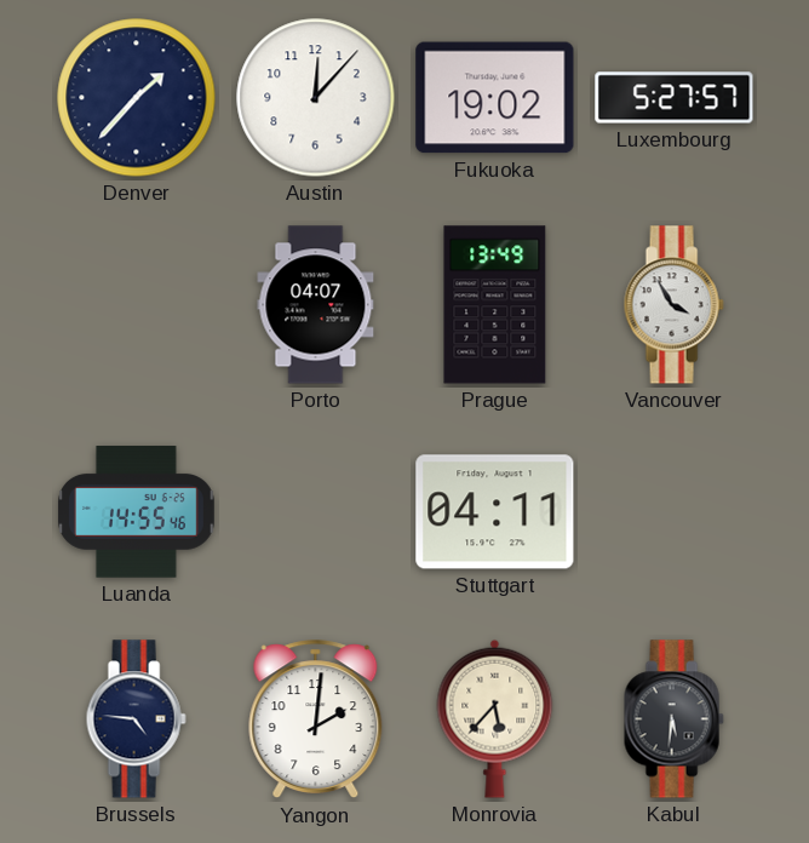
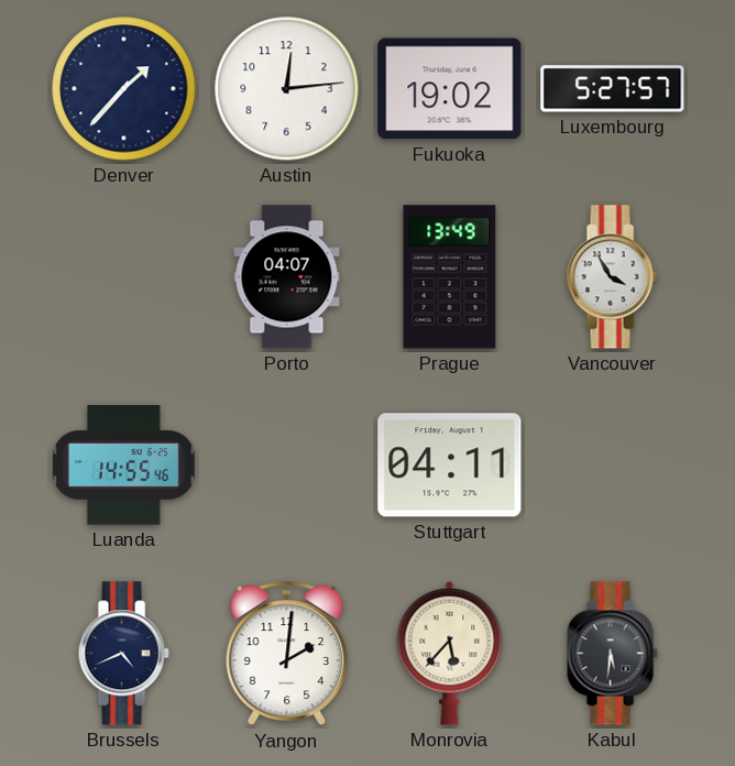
Austin: 12:07 -> 12:14 (287, 89)
Brussels: 4:46 -> 4:41 (123, 654)
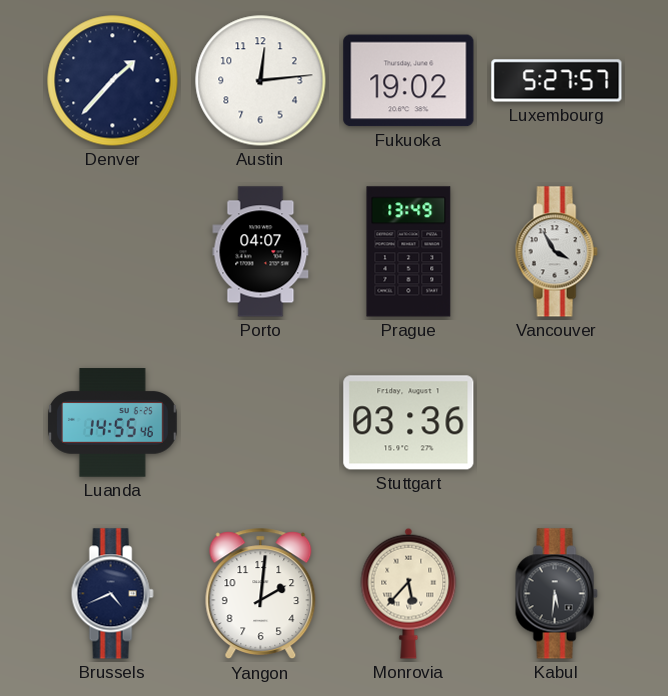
Stuttgart: 04:11 -> 03:36 (409, 423)
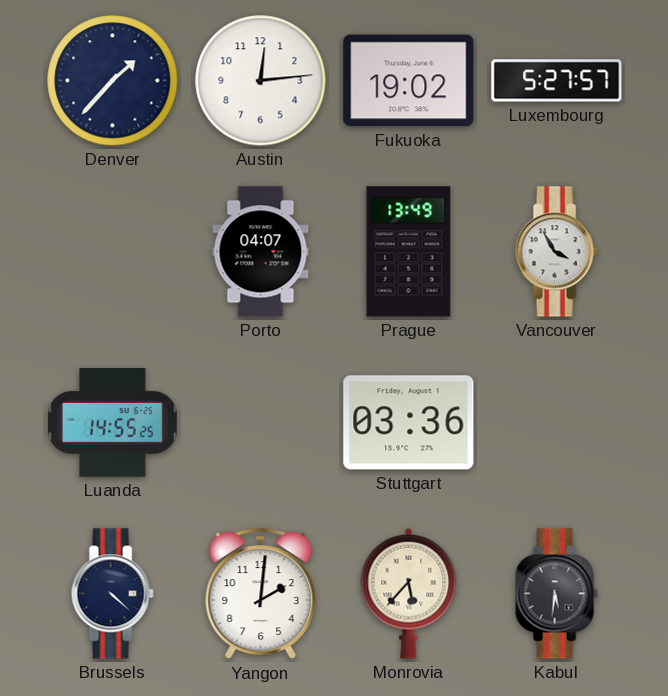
Luanda: 14:55:46 -> 14:55:25 (113, 423)
Brussels: 4:41 -> 4:22 (112, 594)
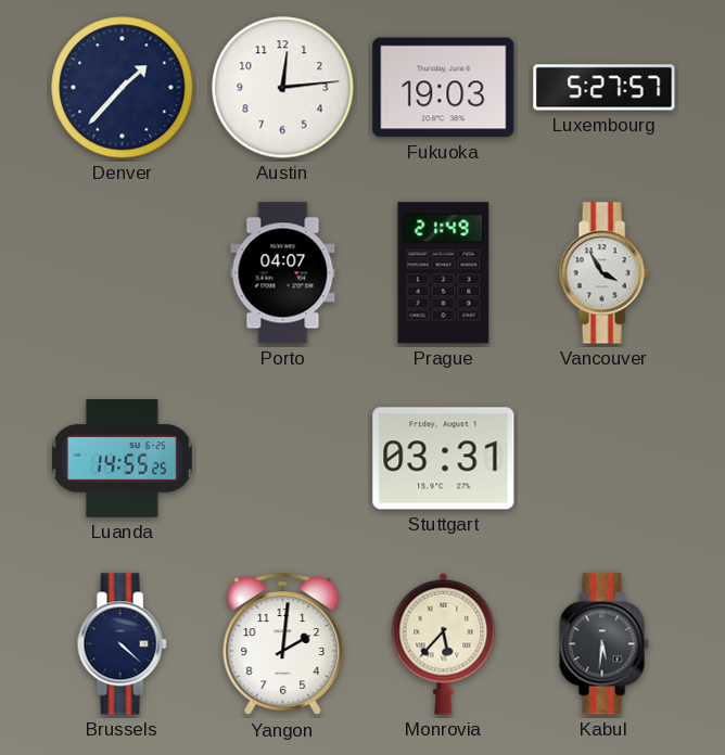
Fukuoka: 19:02 -> 19:03 (444, 88)
Prague: 13:49 -> 21:49 (444, 273)
Stuttgart: 03:36 -> 03:31 (444, 459)
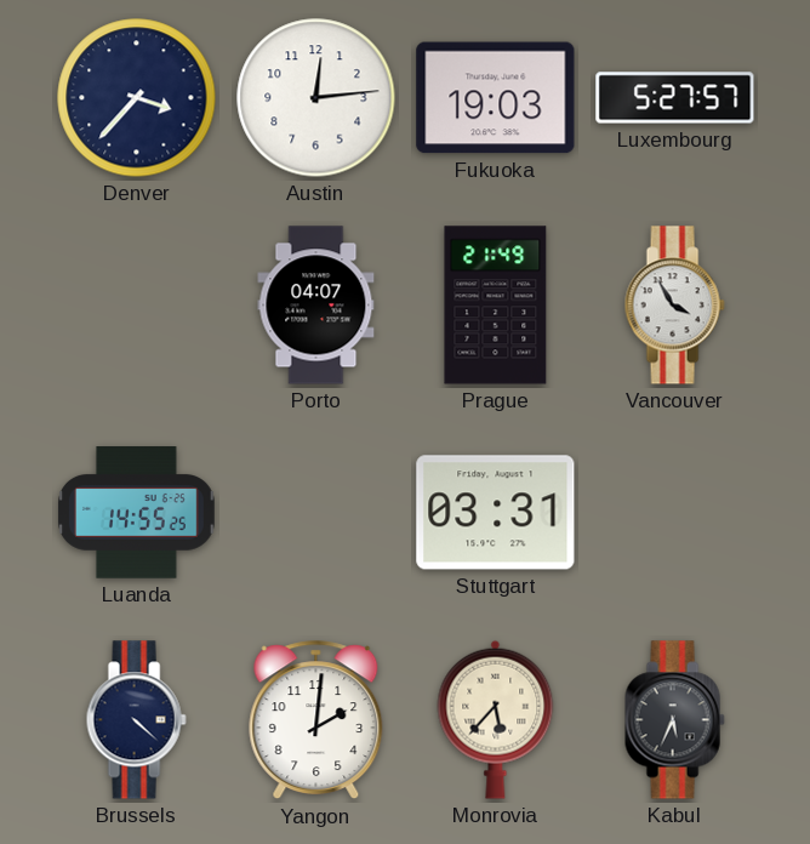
Denver: 1:37 -> 3:37 (137, 98)
Kabul: 5:31 -> 5:34 (674, 720)
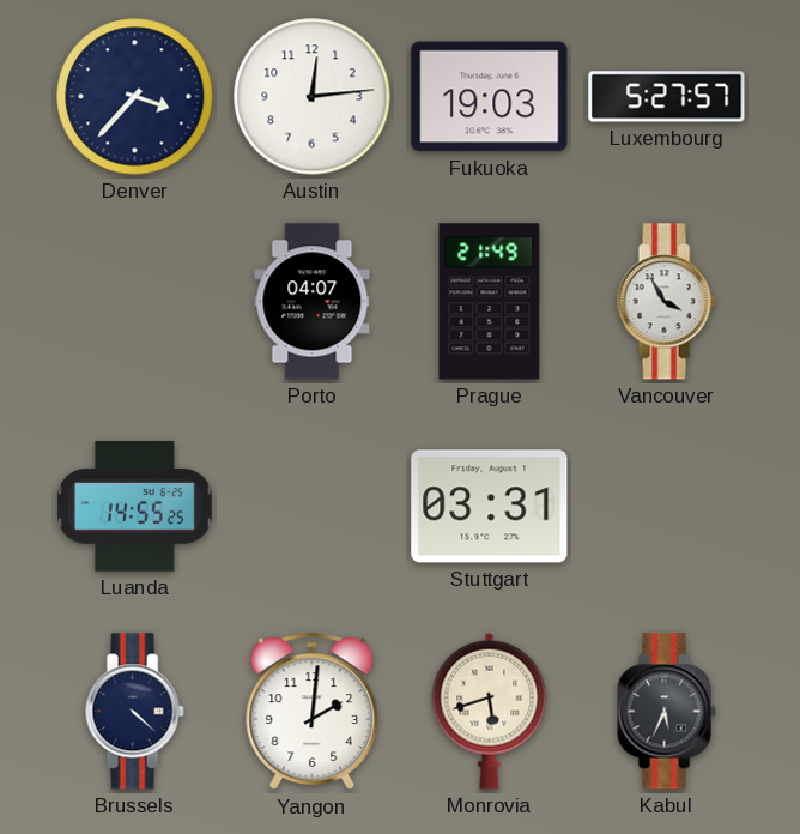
Monrovia: 5:37 -> 5:42 (490, 711)
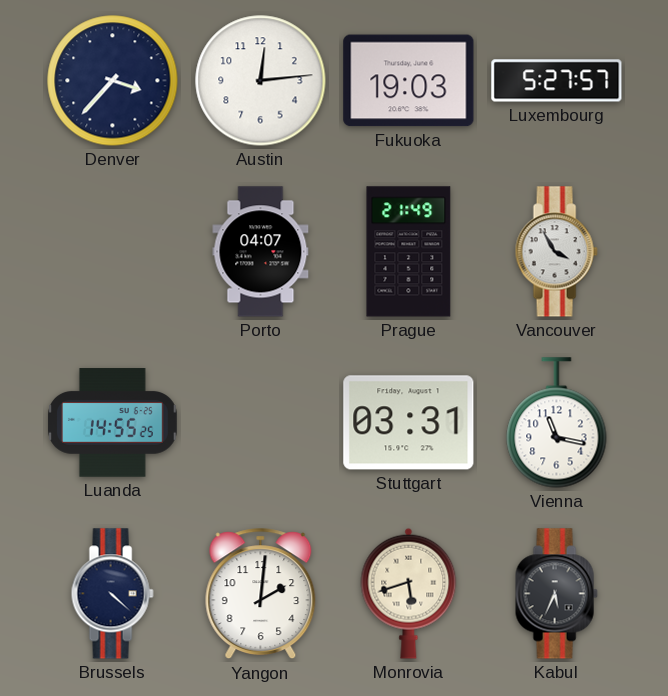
Vienna: none -> 11:17 (557, 423)
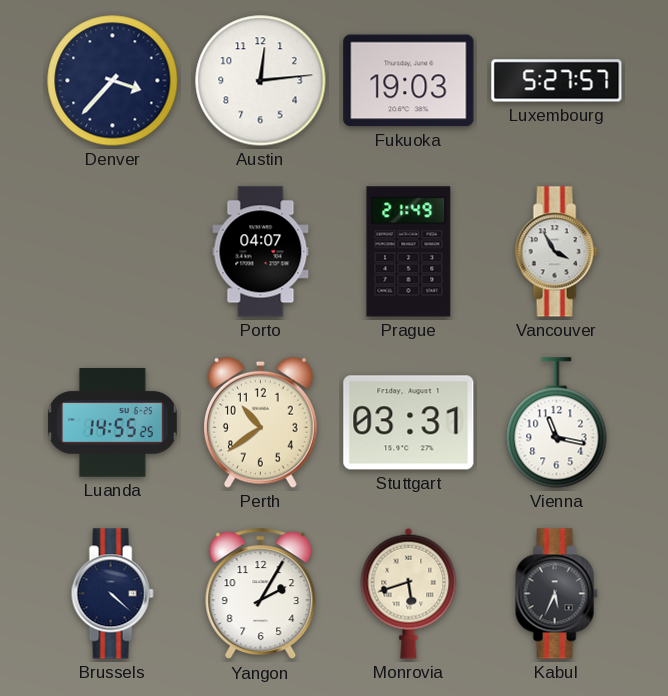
Perth: none -> 10:39 (261, 422)
Yangon: 2:01 -> 2:05 (261, 594)
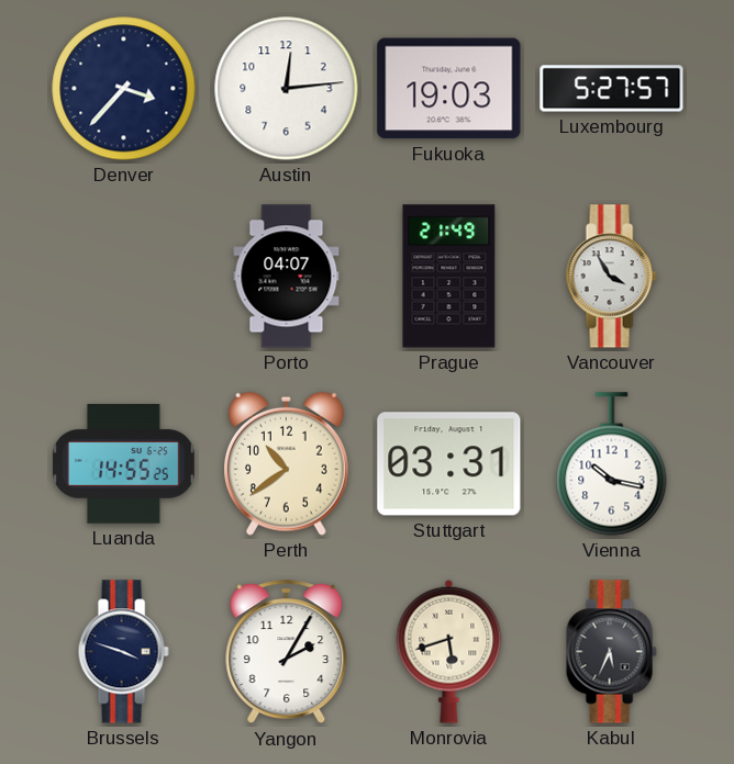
Vienna: 11:17 -> 10:17 (612, 464)
Brussels: 4:22 -> 3:48 (123, 652)
